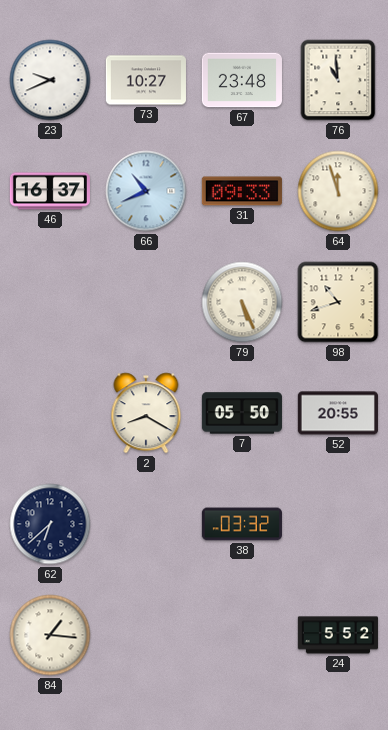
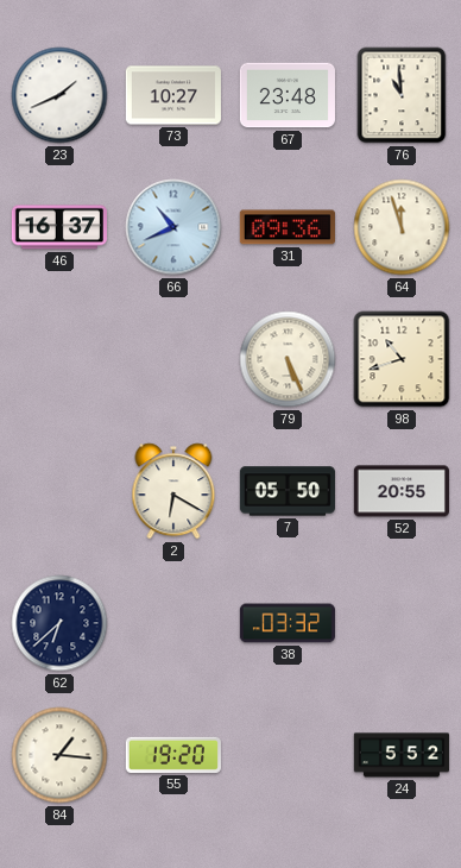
23: 9:41 -> 1:41 (59, 95)
31: 09:33 -> 09:36 (288, 227)
2: 8:20 -> 6:20 (173, 491)
55: none -> 19:20 (173, 755)
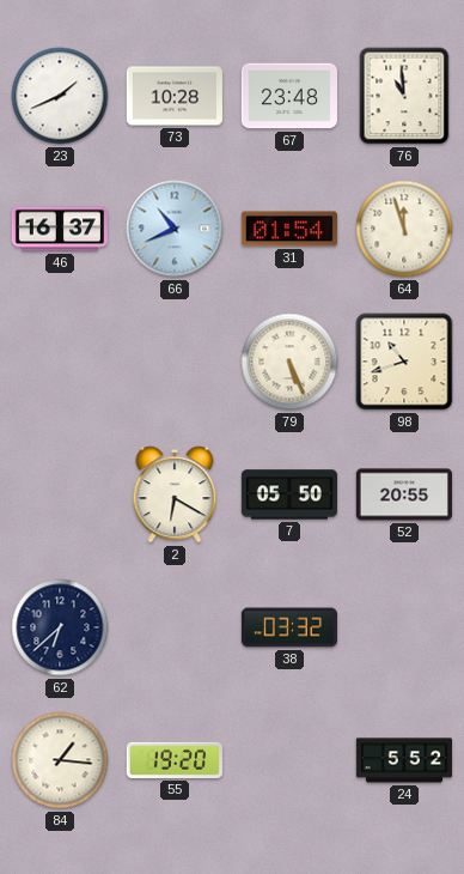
73: 10:27 -> 10:28 (175, 96)
31: 09:36 -> 01:54 (289, 229)
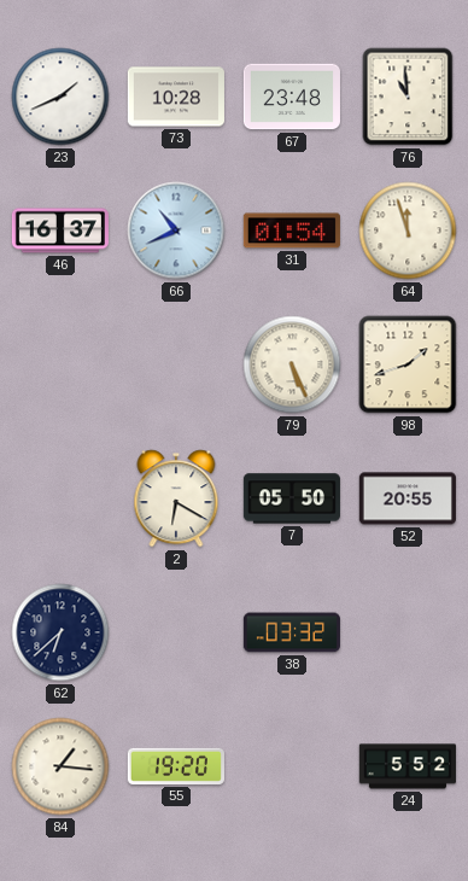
98: 10:42 -> 1:42 (408, 364)
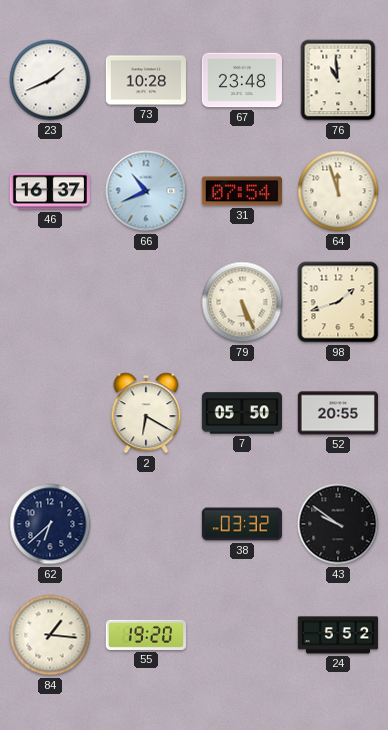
31: 01:54 -> 07:54 (242, 191)
43: none -> 9:51 (338, 524)
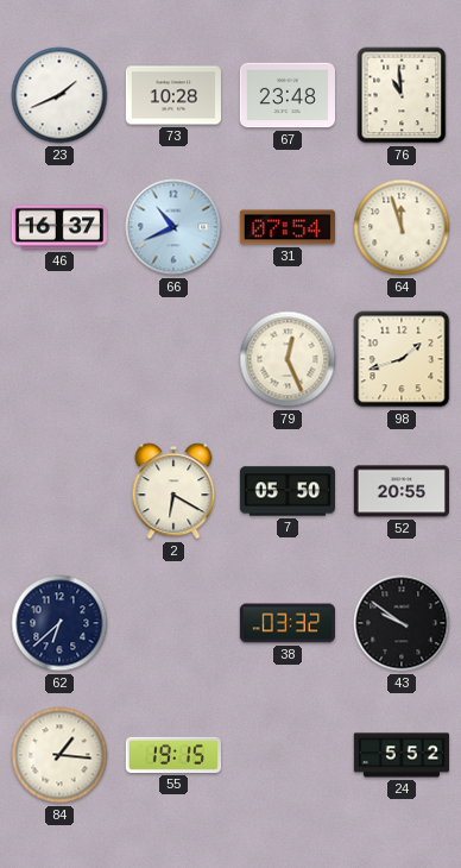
79: 5:26 -> 12:26 (288, 359)
55: 19:20 -> 19:15 (173, 755)
